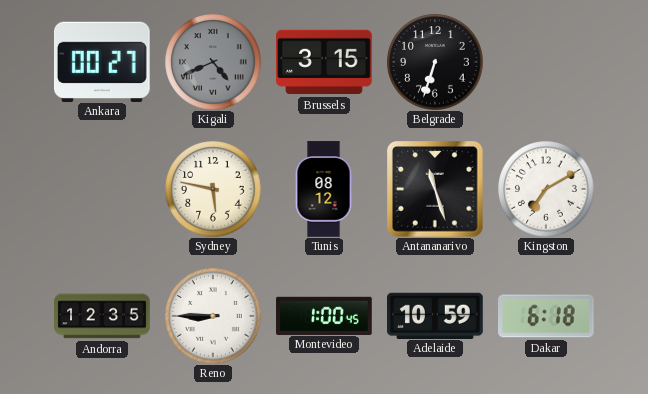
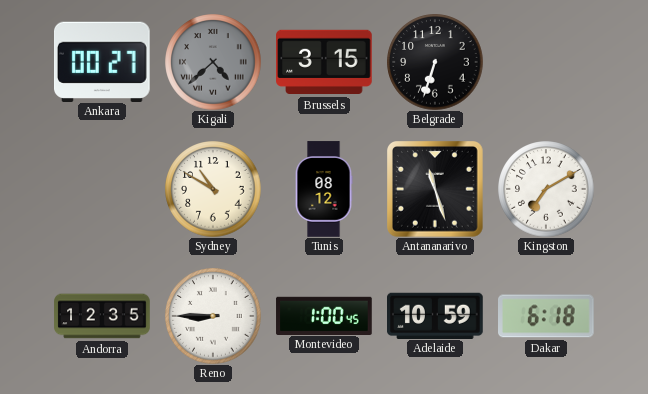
Kigali: 4:41 -> 4:38 (213, 62)
Sydney: 5:47 -> 10:50 (213, 189)
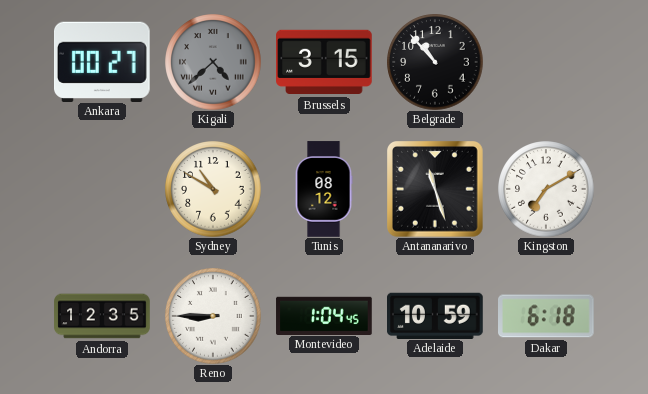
Belgrade: 6:33 -> 10:53 (435, 62)
Montevideo: 1:00 -> 1:04 (324, 315)
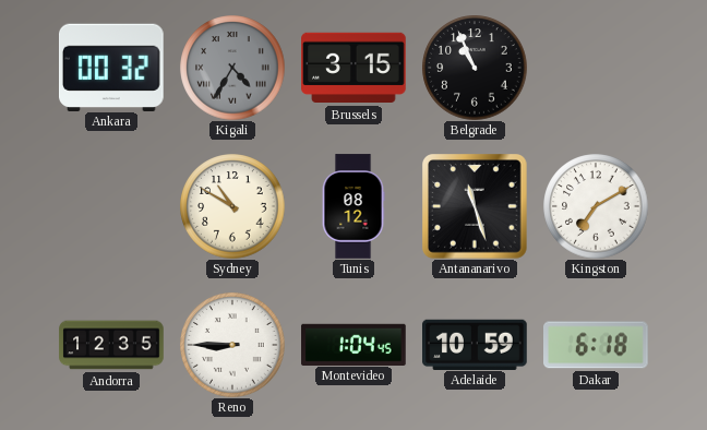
Ankara: 00:27 -> 00:32 (112, 67)
Kigali: 4:38 -> 4:35 (232, 68)
Belgrade: 10:53 -> 10:56 (475, 68)
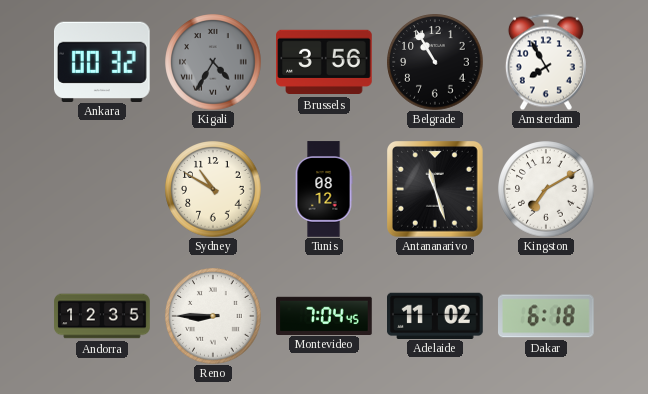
Brussels: 3:15 -> 3:56 (324, 62)
Belgrade: 10:56 -> 10:55 (435, 62)
Amsterdam: none -> 7:55 (546, 62)
Montevideo: 1:04 -> 7:04 (324, 315)
Adelaide: 10:59 -> 11:02 (436, 315)
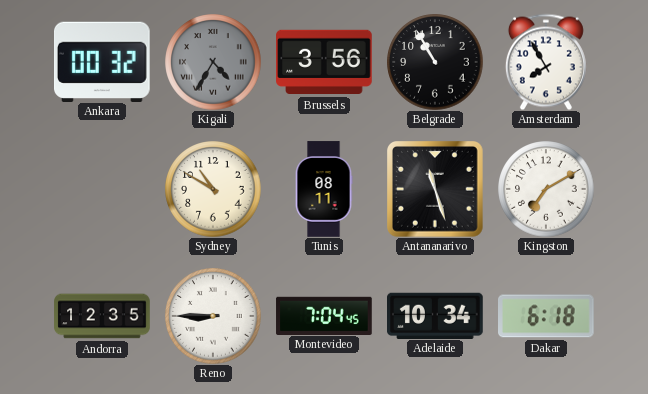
Tunis: 08:12 -> 08:11 (324, 189)
Adelaide: 11:02 -> 10:34 (436, 315)
